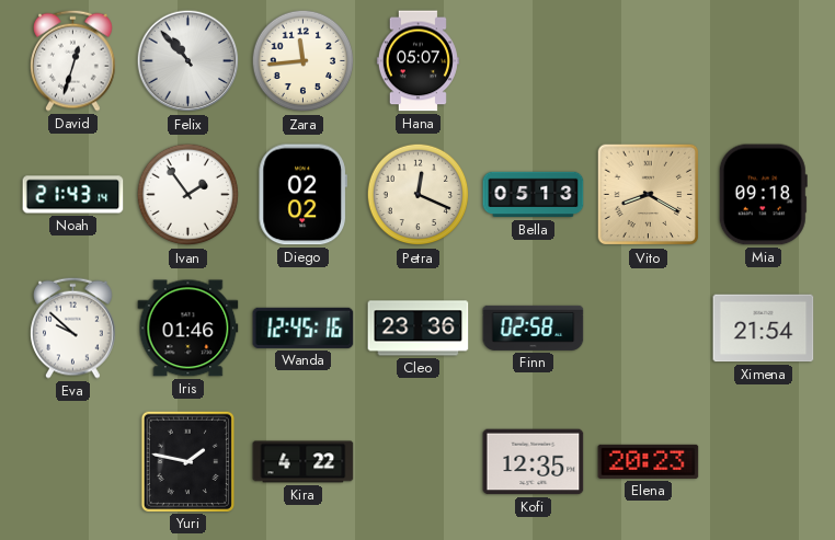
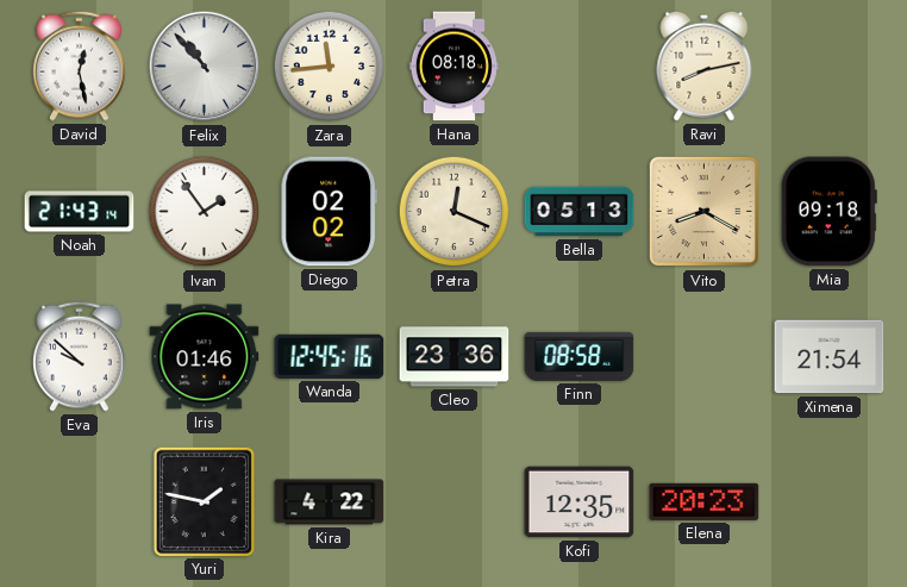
David: 12:33 -> 12:28 (80, 65)
Hana: 05:07 -> 08:18 (453, 67)
Ravi: none -> 8:13 (705, 65)
Finn: 02:58 -> 08:58 (580, 356)
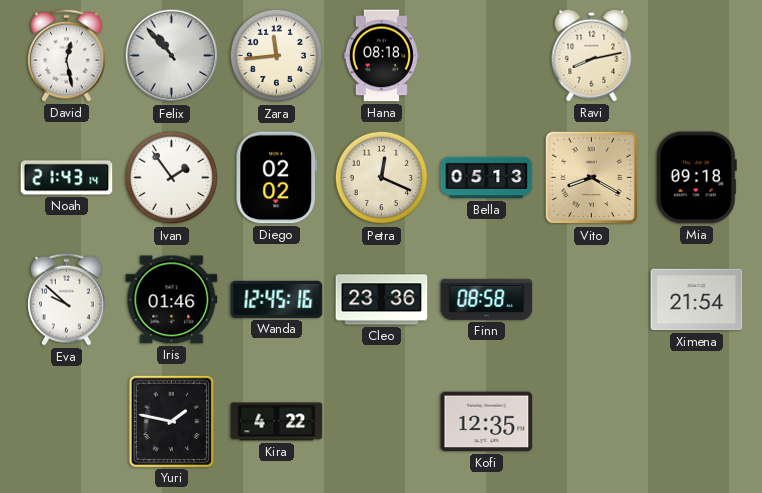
Elena: 20:23 -> none (705, 501)
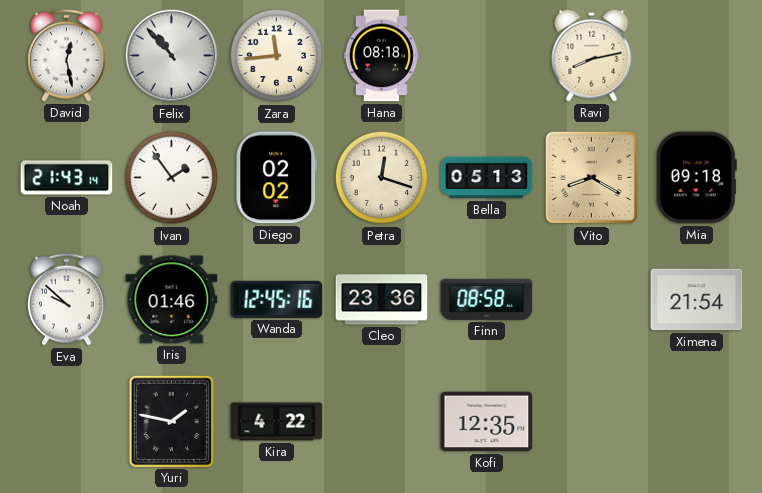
Petra: 12:19 -> 12:18 (382, 178)
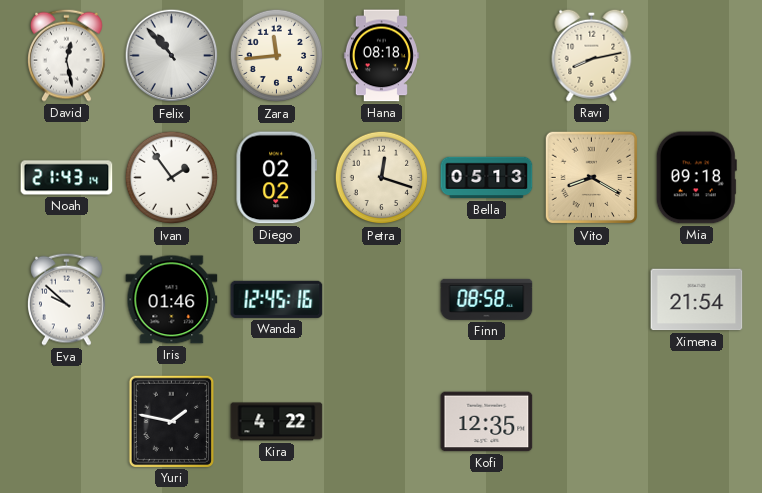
Cleo: 23:36 -> none (382, 300)
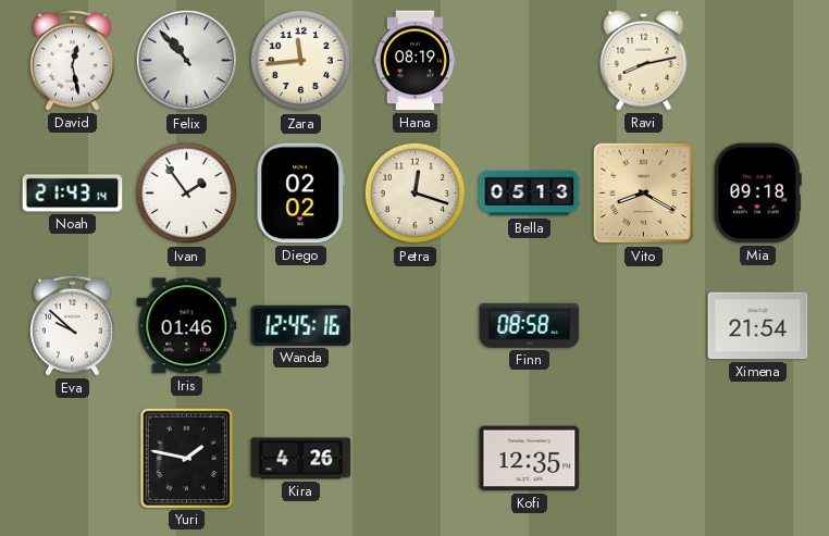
Hana: 08:18 -> 08:19 (414, 61)
Kira: 4:22 -> 4:26 (301, 459)
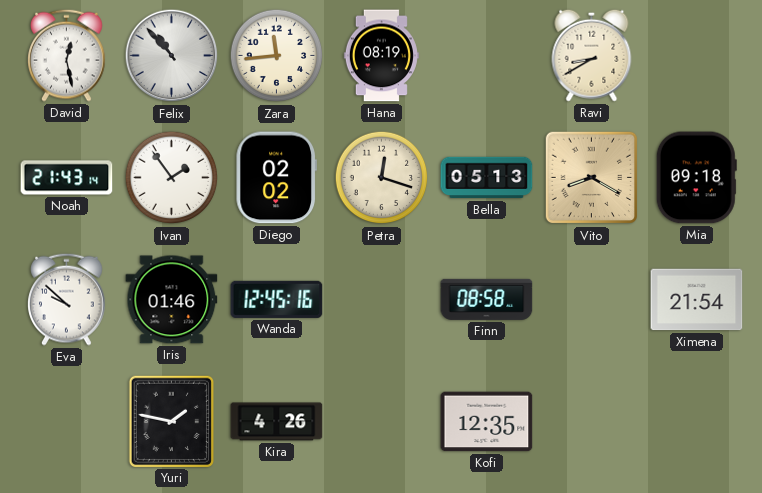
Ravi: 8:13 -> 8:40 (592, 55)
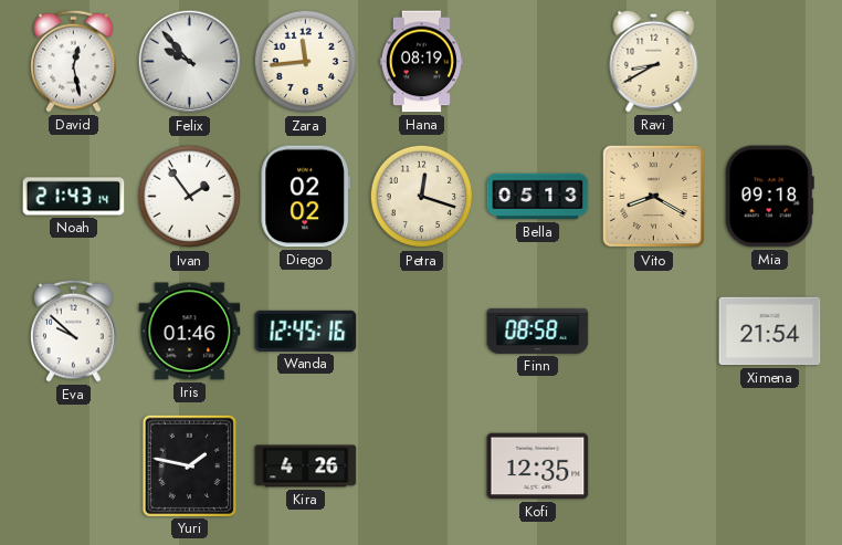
Felix: 10:53 -> 9:53 (190, 62)
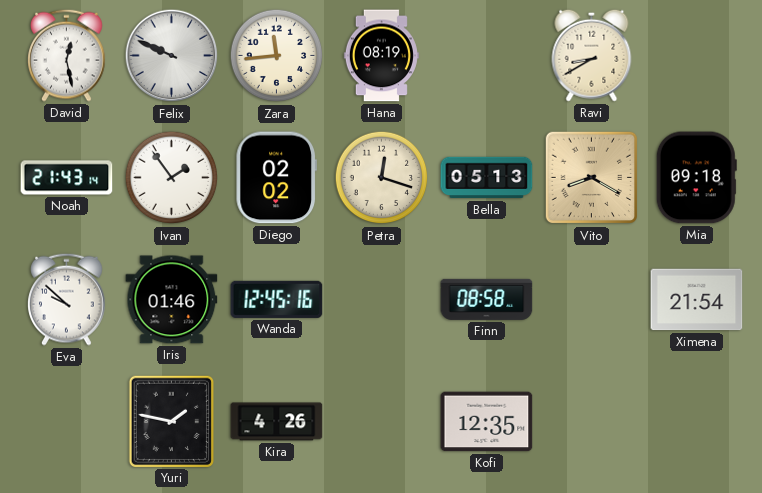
Felix: 9:53 -> 9:49 (172, 56)
